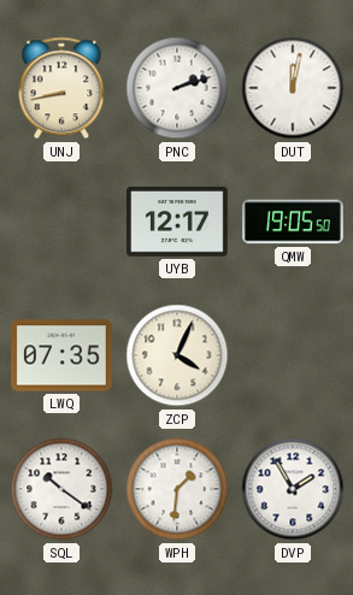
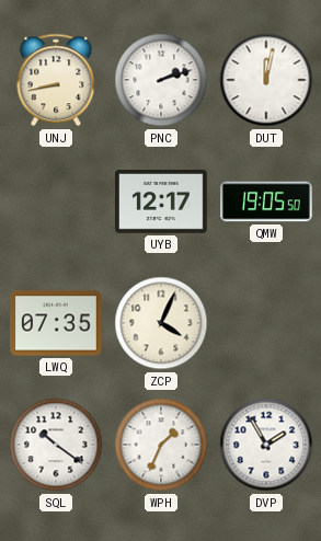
WPH: 1:31 -> 1:34 (161, 445)
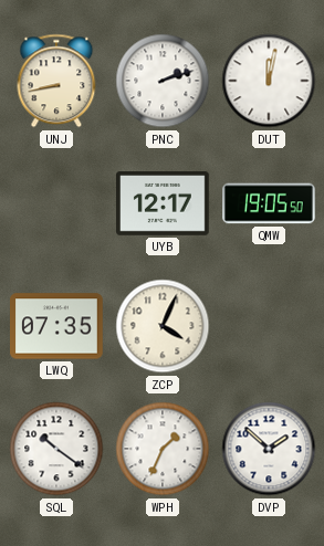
DVP: 1:55 -> 1:52 (269, 449)
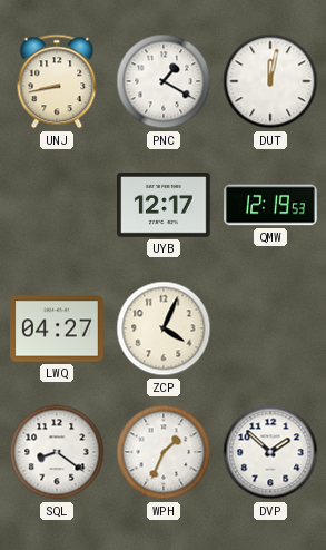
PNC: 2:12 -> 1:20 (164, 81)
QMW: 19:05 -> 12:19 (270, 205)
LWQ: 07:35 -> 04:27 (57, 328)
SQL: 10:21 -> 8:21 (57, 452)
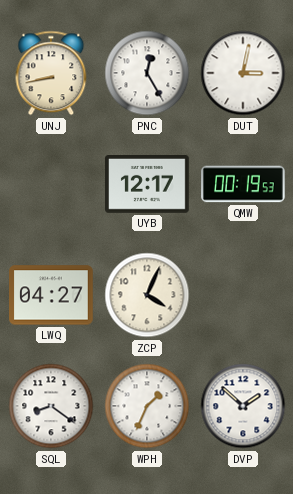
PNC: 1:20 -> 12:25 (147, 73)
DUT: 12:02 -> 3:02 (243, 73)
QMW: 12:19 -> 00:19 (243, 184)
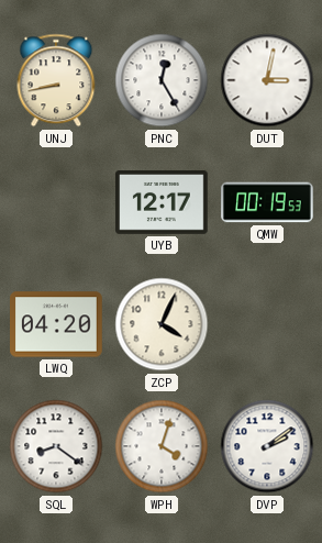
LWQ: 04:27 -> 04:20 (56, 324)
WPH: 1:34 -> 4:03 (162, 446)
DVP: 1:52 -> 2:09 (267, 446)
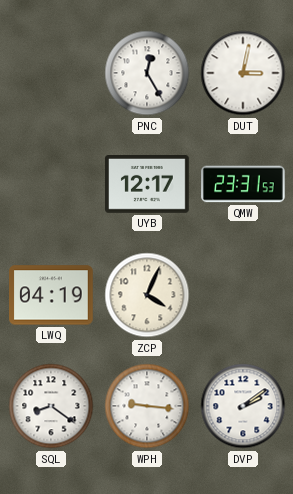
UNJ: 8:43 -> none (56, 80)
QMW: 00:19 -> 23:31 (243, 184)
LWQ: 04:20 -> 04:19 (51, 295)
WPH: 4:03 -> 9:16 (147, 406)
